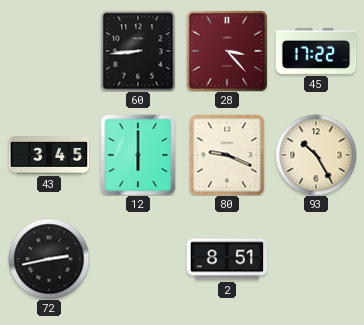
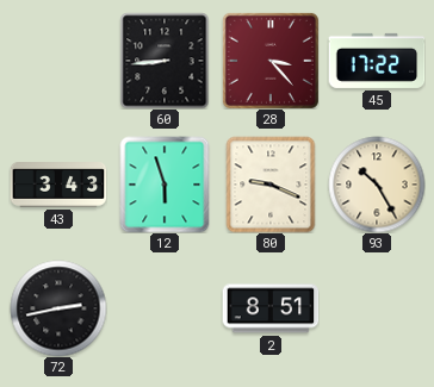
43: 3:45 -> 3:43 (58, 185)
12: 6:00 -> 5:57 (165, 185)
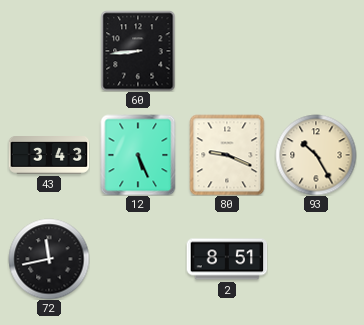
28: 3:23 -> none (271, 61)
45: 17:22 -> none (377, 61)
12: 5:57 -> 5:26 (138, 155)
72: 2:43 -> 11:43 (49, 259)
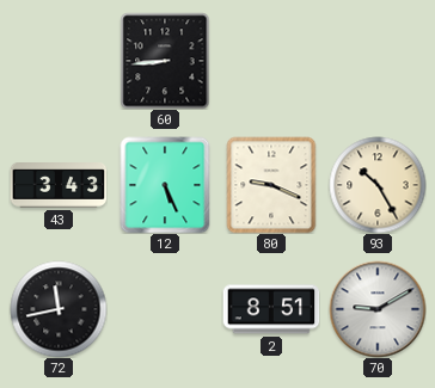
70: none -> 9:10 (378, 309)
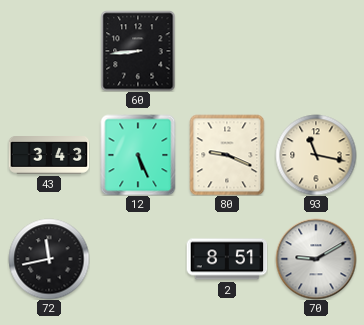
93: 10:25 -> 11:17 (316, 155)
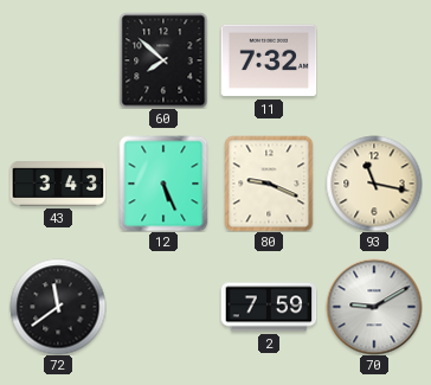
60: 8:44 -> 7:52 (163, 60)
11: none -> 7:32 (269, 60)
72: 11:43 -> 11:39 (58, 307)
2: 8:51 -> 7:59 (269, 307)
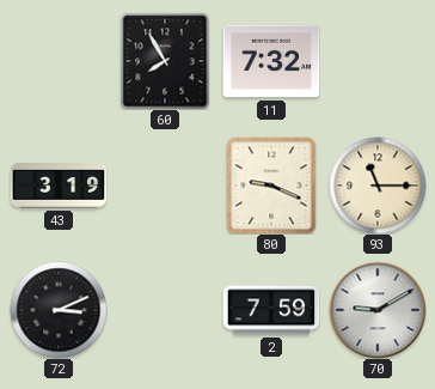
60: 7:52 -> 7:55 (165, 61)
43: 3:43 -> 3:19 (59, 186)
12: 5:26 -> none (163, 184)
93: 11:17 -> 11:15 (378, 186)
72: 11:39 -> 3:11 (59, 310)
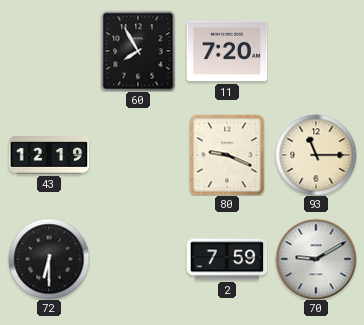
11: 7:32 -> 7:20 (227, 51)
43: 3:19 -> 12:19 (49, 155)
72: 3:11 -> 6:30 (49, 259)
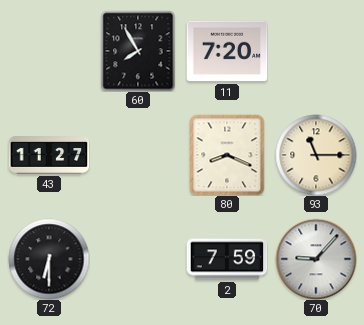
43: 12:19 -> 11:27 (49, 155)
80: 9:19 -> 8:19 (227, 155)
70: 9:10 -> 9:07 (316, 259)
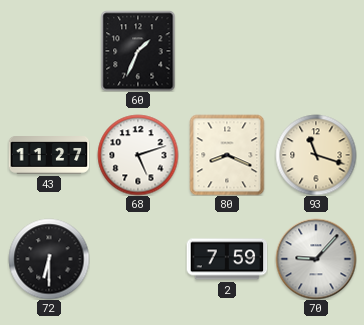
60: 7:55 -> 1:34 (138, 51)
11: 7:20 -> none (227, 51)
68: none -> 5:12 (138, 155)
93: 11:15 -> 11:18 (316, 155)
